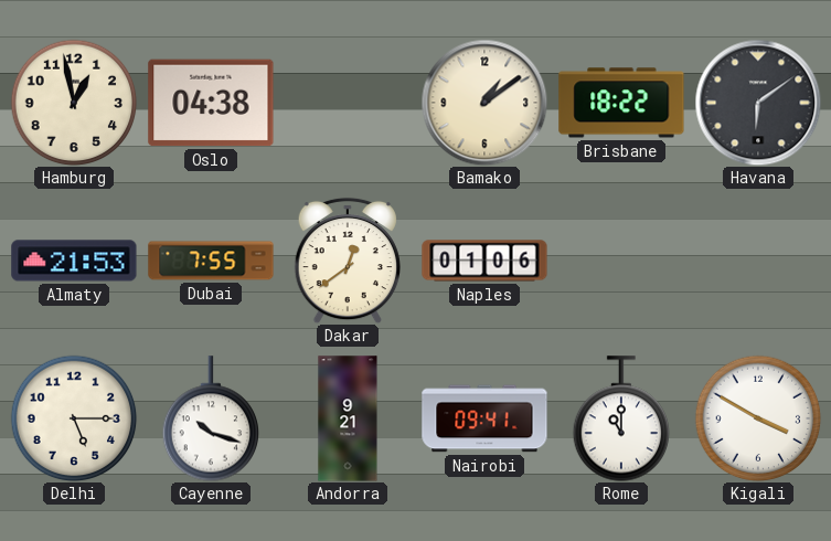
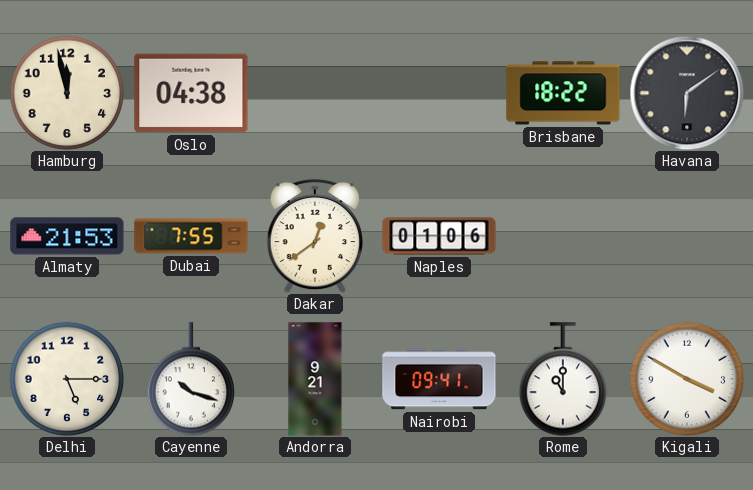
Hamburg: 12:58 -> 11:58 (67, 93)
Bamako: 1:09 -> none (484, 103)
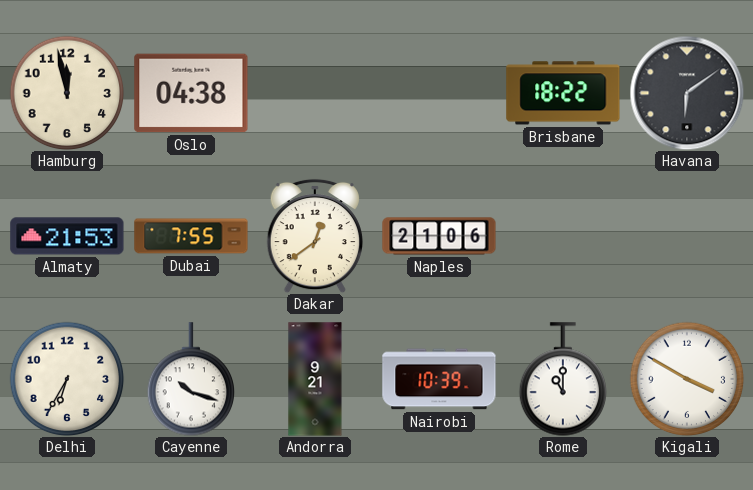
Naples: 01:06 -> 21:06 (439, 236)
Delhi: 5:15 -> 6:35 (67, 379)
Nairobi: 09:41 -> 10:39 (439, 379)
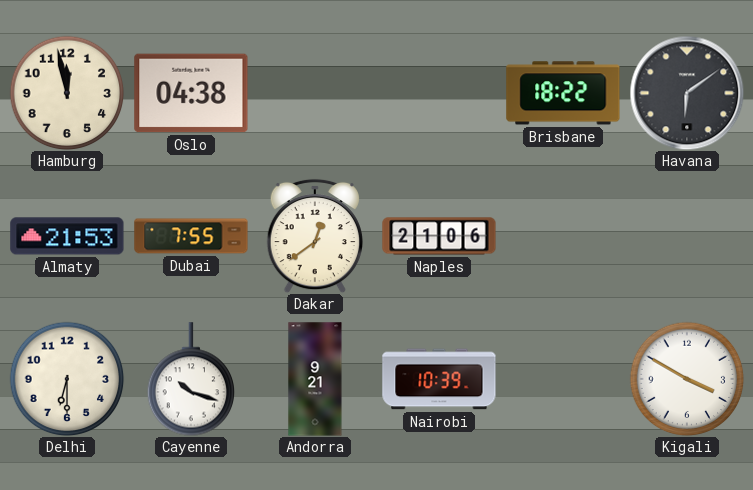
Delhi: 6:35 -> 6:30 (67, 379)
Rome: 11:00 -> none (562, 379)
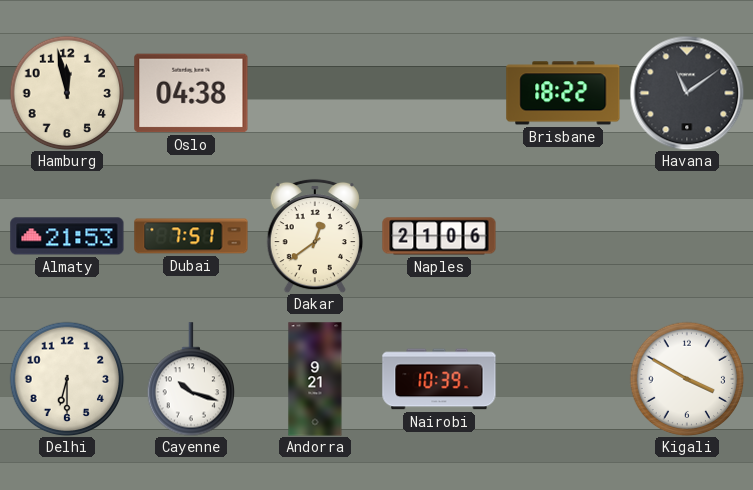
Havana: 6:09 -> 11:09 (687, 93)
Dubai: 7:55 -> 7:51 (191, 236)
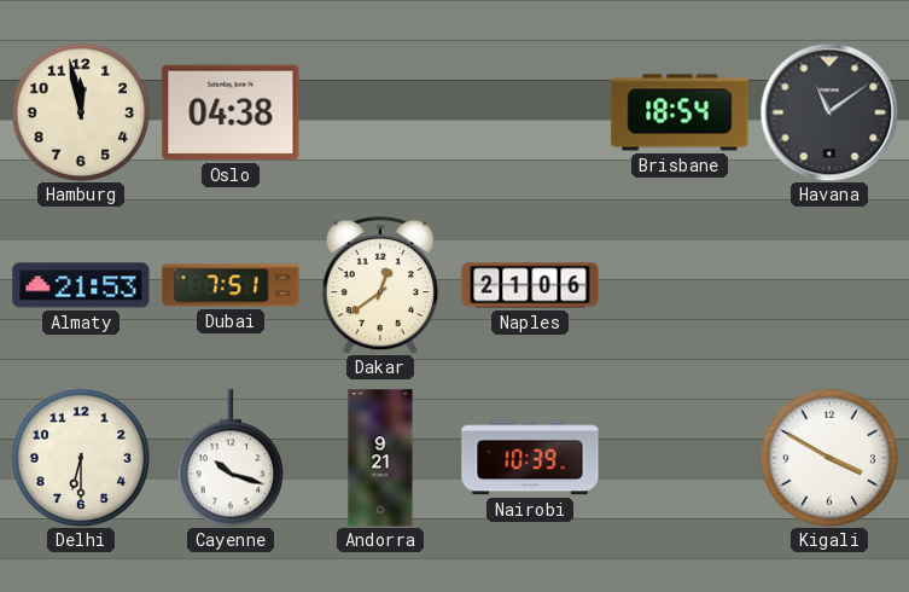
Brisbane: 18:22 -> 18:54 (680, 112)
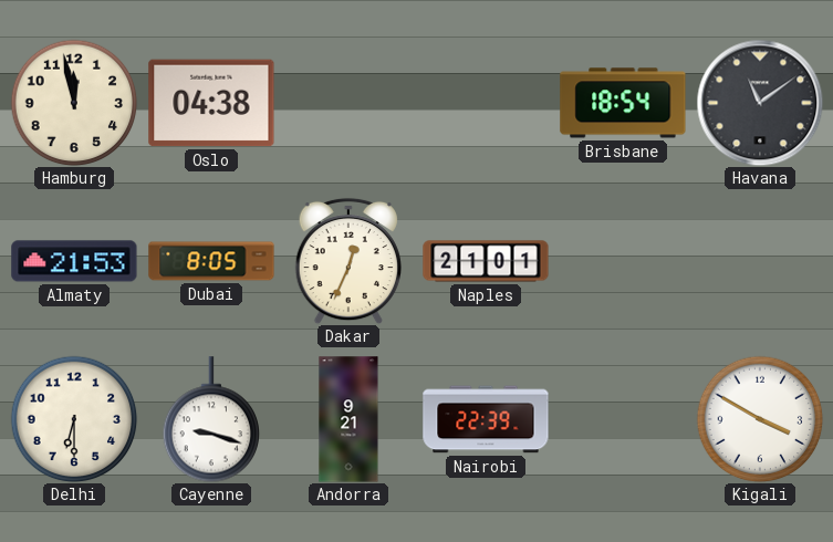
Dubai: 7:51 -> 8:05 (211, 261)
Dakar: 12:39 -> 12:34 (348, 261)
Naples: 21:06 -> 21:01 (486, 261)
Cayenne: 10:18 -> 9:18 (210, 419)
Nairobi: 10:39 -> 22:39 (486, 419)
